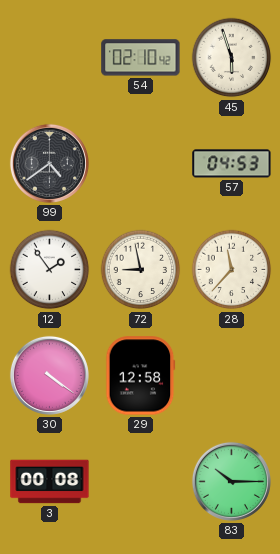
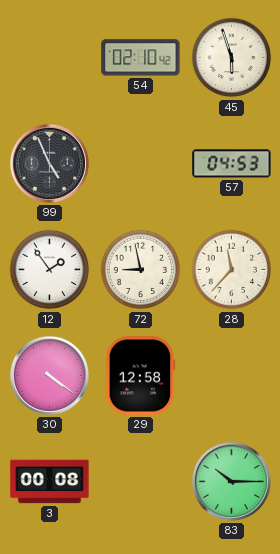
99: 4:39 -> 4:56 (49, 163)
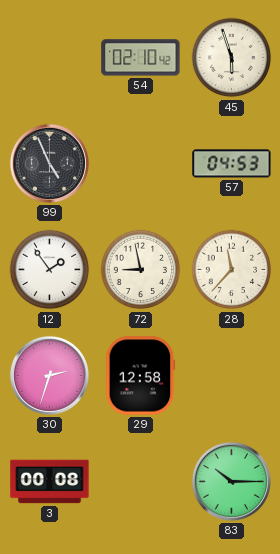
30: 4:21 -> 2:33 (49, 375)
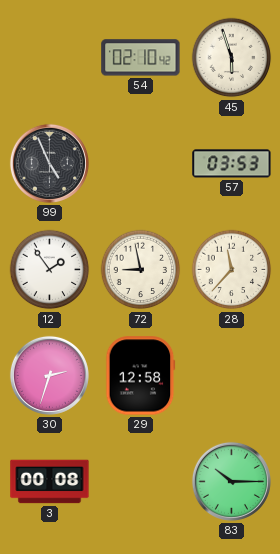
57: 04:53 -> 03:53 (232, 164)
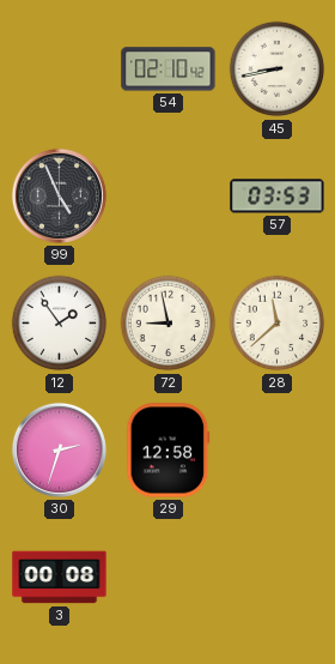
45: 5:57 -> 8:43 (278, 70)
28: 11:37 -> 11:38 (278, 324)
83: 10:15 -> none (231, 481)
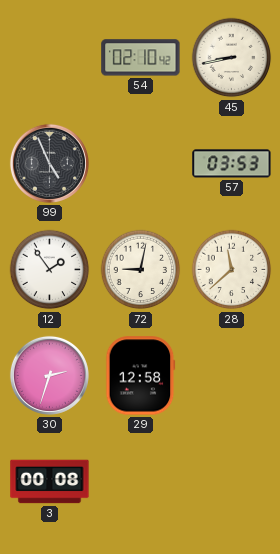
72: 8:58 -> 9:02 (141, 270)
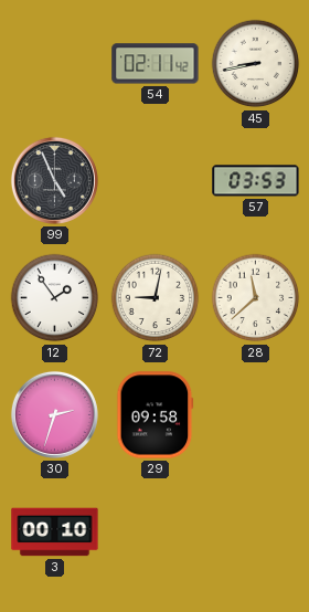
54: 02:10 -> 02:11 (156, 64)
29: 12:58 -> 09:58 (156, 415)
3: 00:08 -> 00:10 (55, 532)
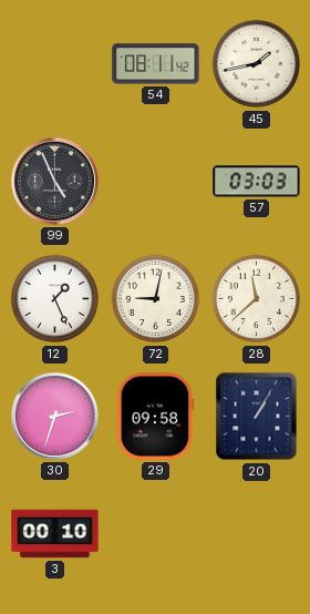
54: 02:11 -> 08:11 (156, 64)
45: 8:43 -> 1:43 (257, 64)
57: 03:53 -> 03:03 (257, 182)
12: 1:54 -> 1:26 (55, 299)
20: none -> 1:05 (257, 417)
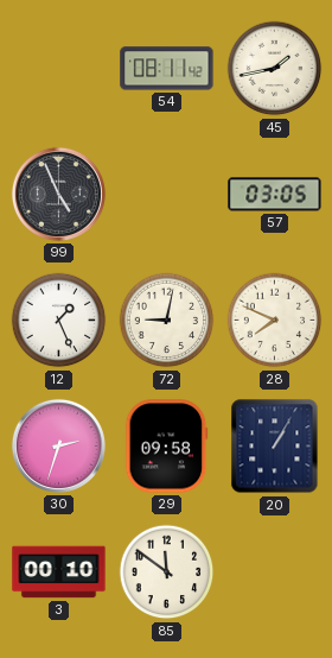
57: 03:03 -> 03:05 (275, 195)
28: 11:38 -> 7:49 (275, 321)
85: none -> 11:51 (167, 572)
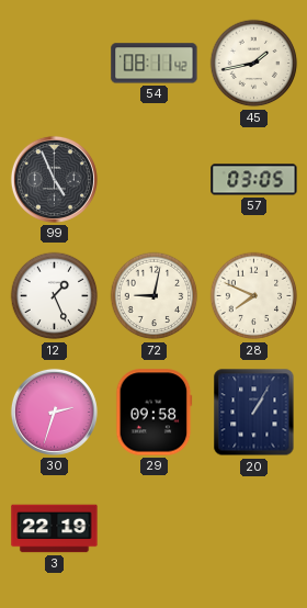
3: 00:10 -> 22:19 (55, 529)
85: 11:51 -> none (167, 572)
